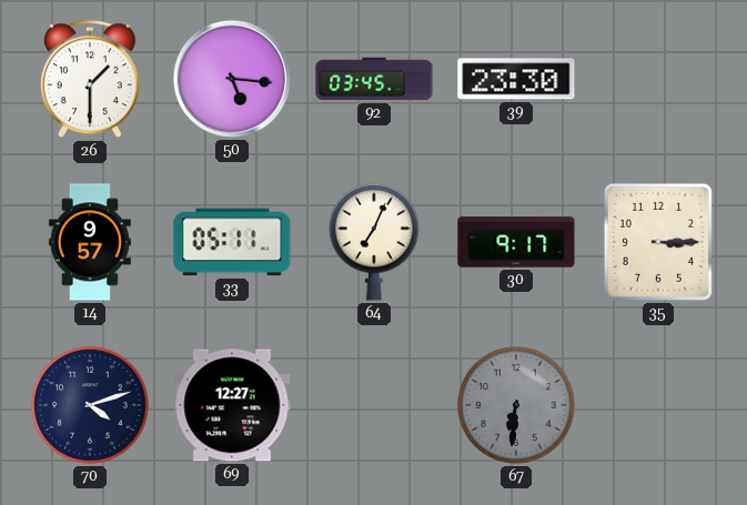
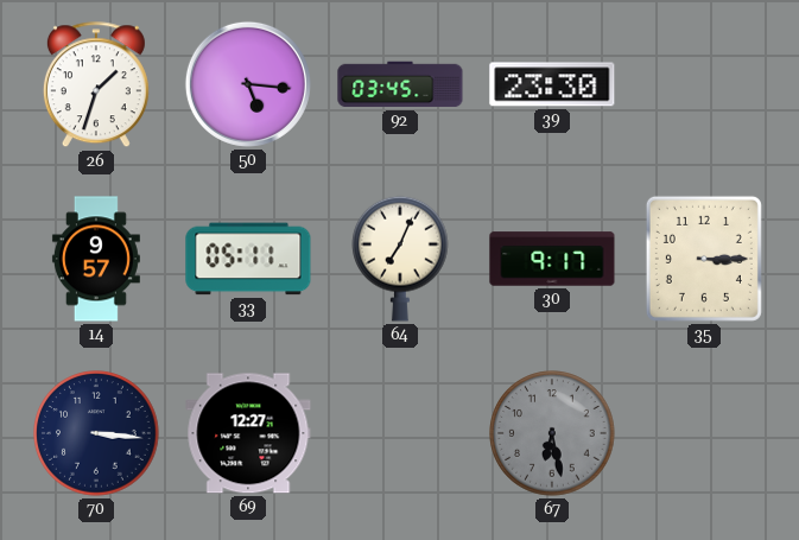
26: 1:30 -> 1:33 (96, 85)
70: 4:12 -> 3:16 (96, 433)
67: 6:31 -> 6:28 (552, 433)
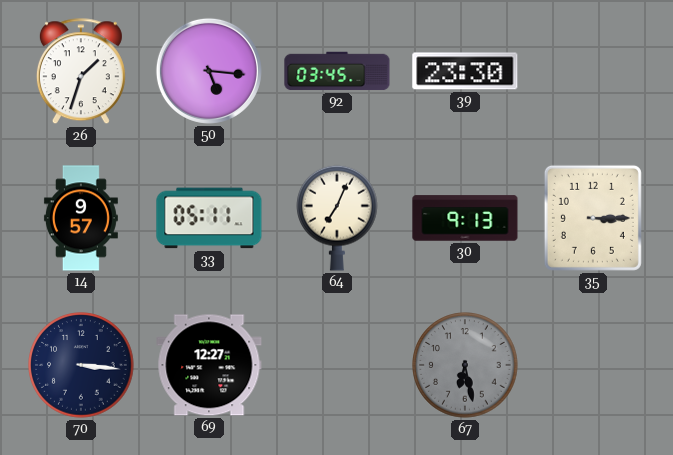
30: 9:17 -> 9:13 (465, 218)
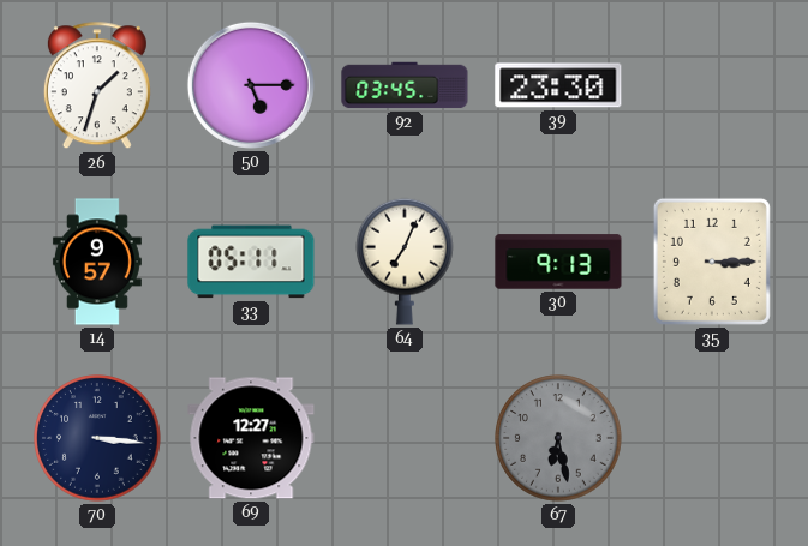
50: 5:16 -> 5:15 (251, 85)
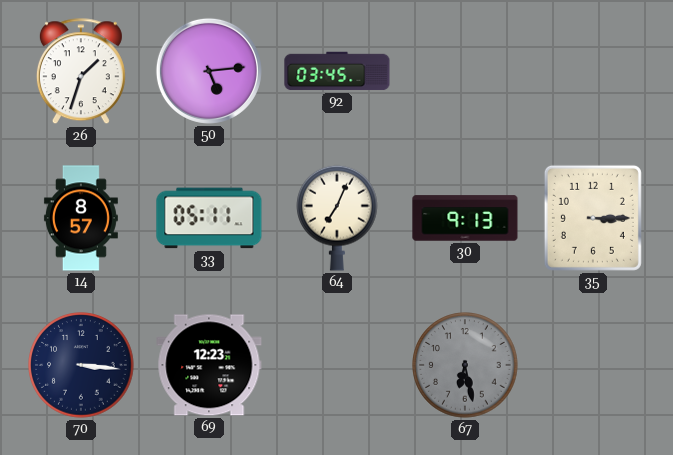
50: 5:15 -> 5:14 (209, 71)
39: 23:30 -> none (558, 85)
14: 9:57 -> 8:57 (81, 218)
69: 12:27 -> 12:23 (209, 365)
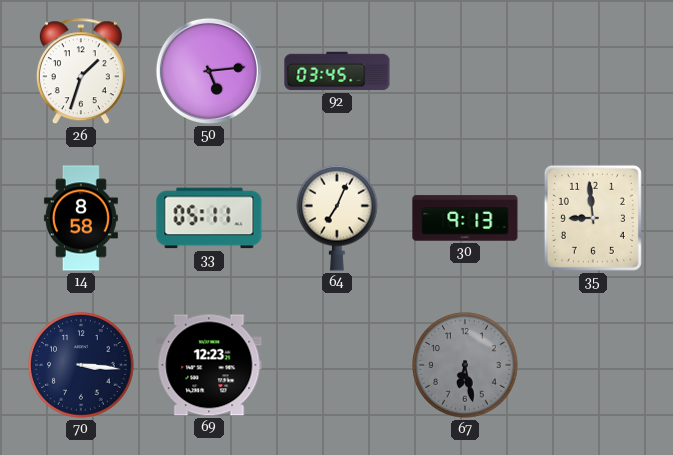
14: 8:57 -> 8:58 (81, 218)
35: 3:15 -> 8:59 (593, 218)
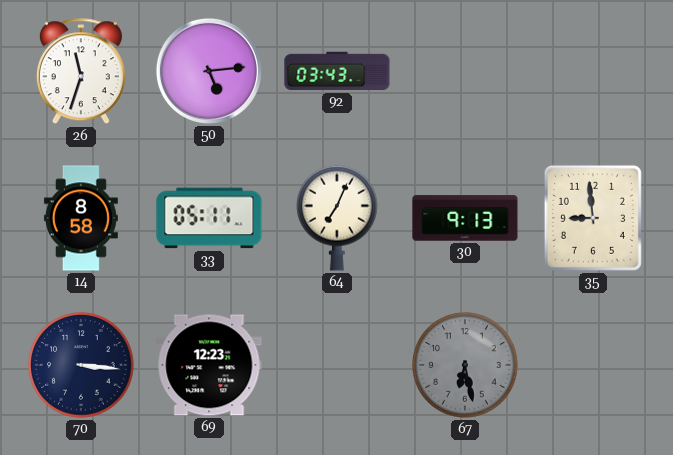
26: 1:33 -> 11:33 (81, 72)
92: 03:45 -> 03:43 (337, 71)
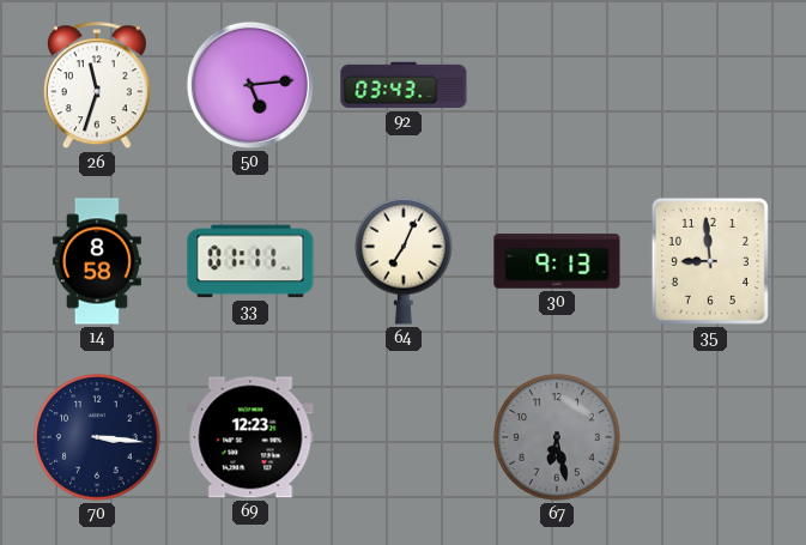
33: 05:11 -> 01:11 (250, 261)
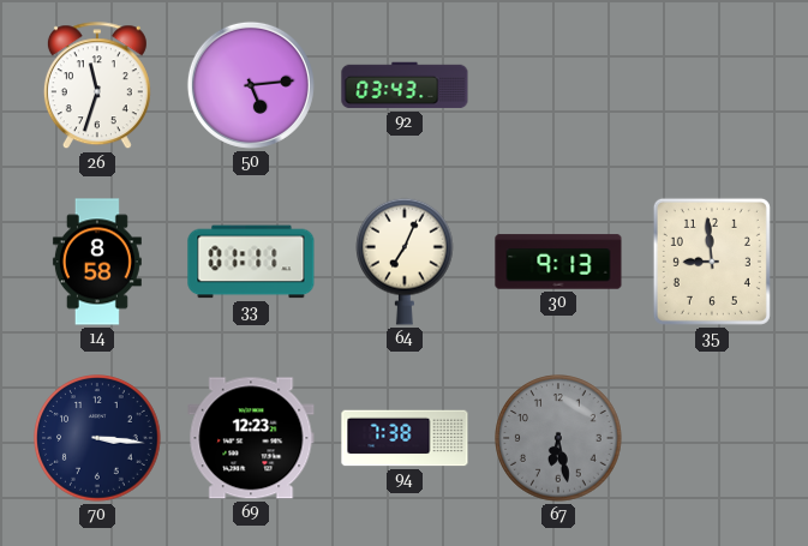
94: none -> 7:38 (405, 438)
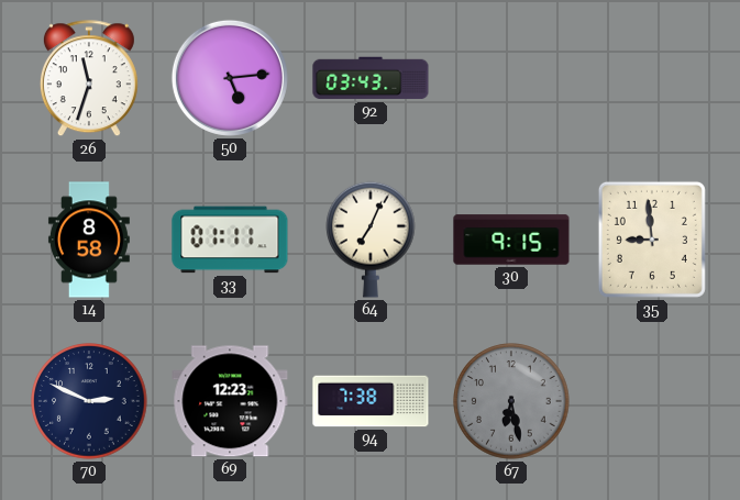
30: 9:13 -> 9:15 (511, 240)
70: 3:16 -> 2:49 (89, 401)
